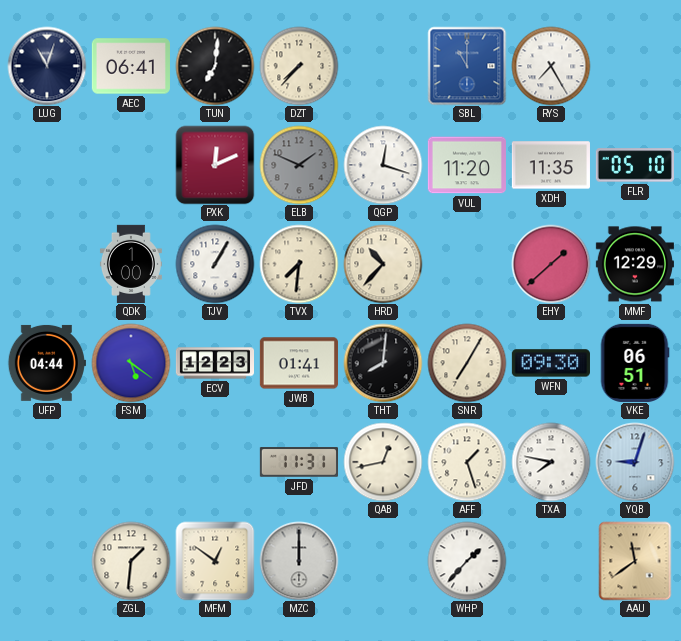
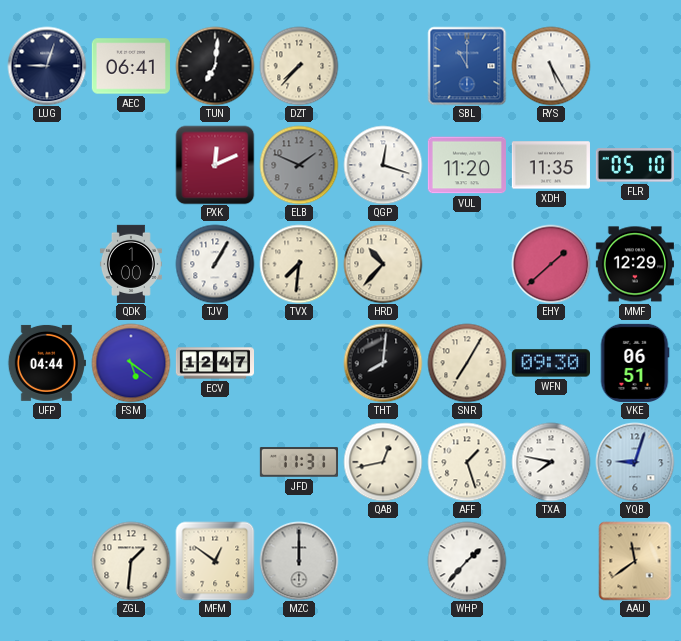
LUG: 11:03 -> 9:03 (47, 66)
RYS: 7:25 -> 5:25 (551, 66)
ECV: 12:23 -> 12:47 (214, 363)
JWB: 01:41 -> none (299, 363)
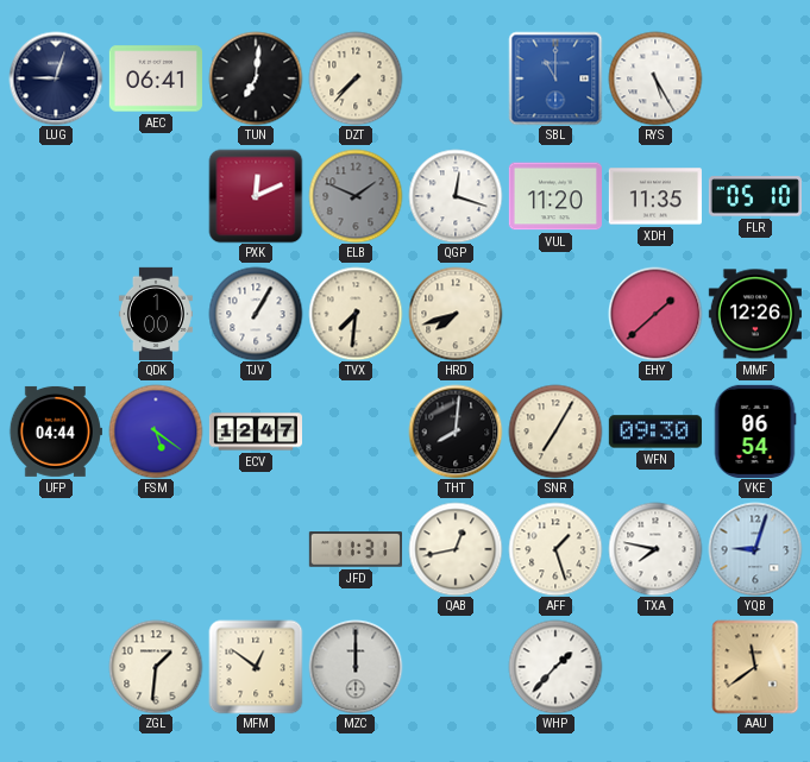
HRD: 10:37 -> 7:42 (456, 314)
MMF: 12:29 -> 12:26 (755, 314)
VKE: 06:51 -> 06:54 (755, 432)
